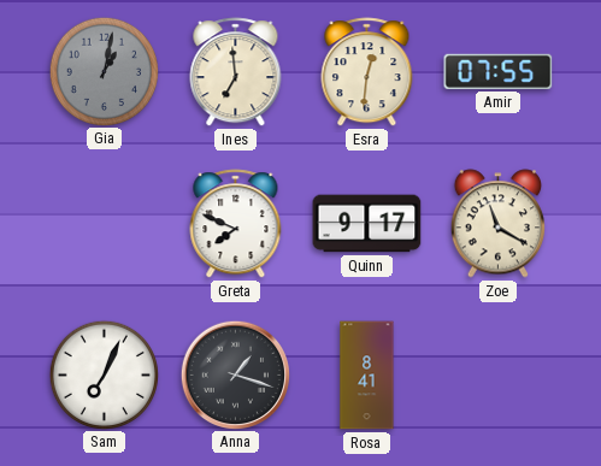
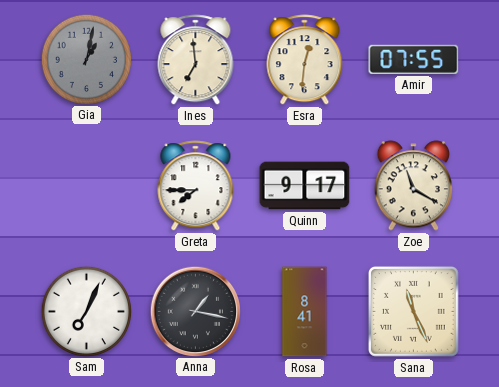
Greta: 7:49 -> 7:45 (196, 186)
Anna: 1:18 -> 1:17 (195, 311)
Sana: none -> 11:26 (413, 311)
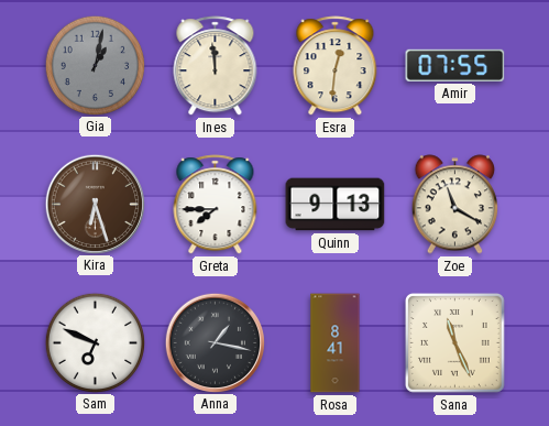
Ines: 6:59 -> 11:59 (216, 66)
Kira: none -> 6:27 (95, 204)
Quinn: 9:17 -> 9:13 (336, 205)
Sam: 7:04 -> 6:49 (95, 342)
